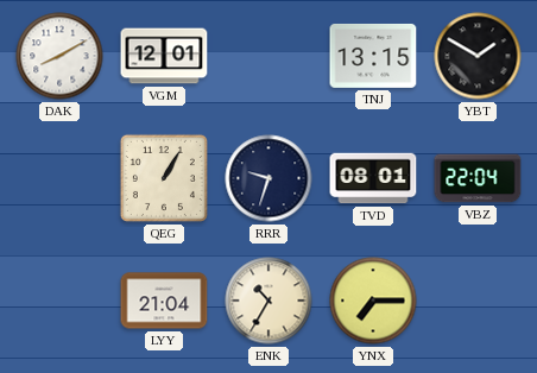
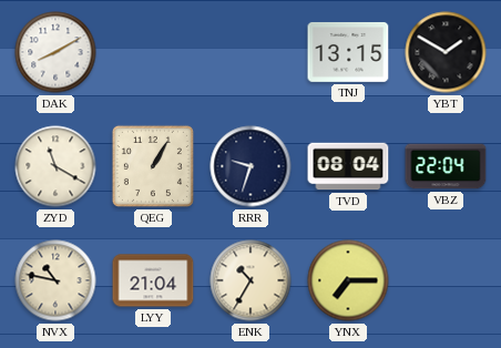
VGM: 12:01 -> none (164, 56)
ZYD: none -> 11:20 (55, 166)
TVD: 08:01 -> 08:04 (348, 166)
NVX: none -> 10:47 (55, 280)
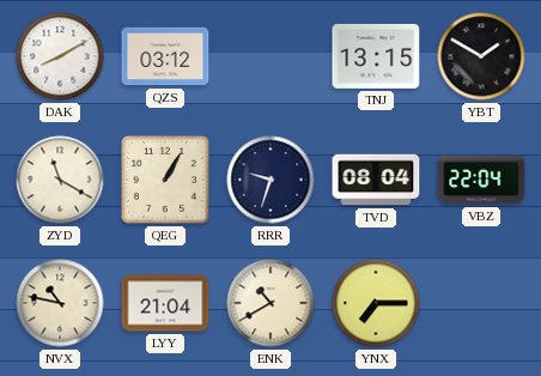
QZS: none -> 03:12 (165, 56)
ENK: 10:35 -> 10:40 (270, 303)
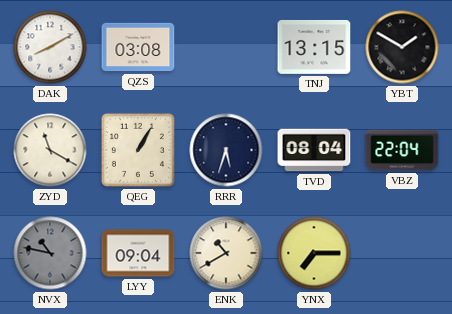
QZS: 03:12 -> 03:08 (138, 47)
RRR: 9:33 -> 5:33 (226, 150)
NVX dial: cream -> grey (50, 253)
LYY: 21:04 -> 09:04 (138, 253)
